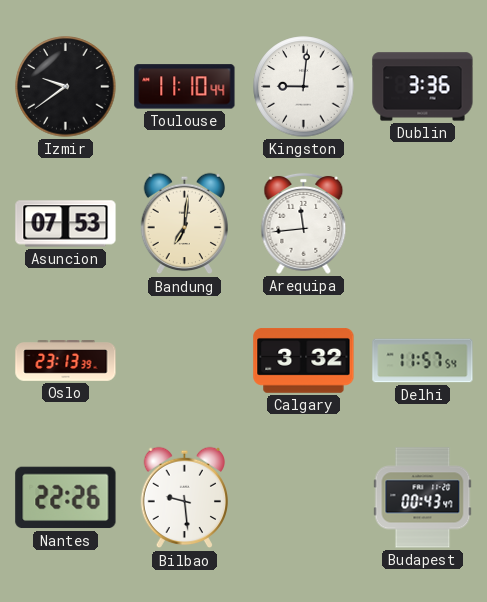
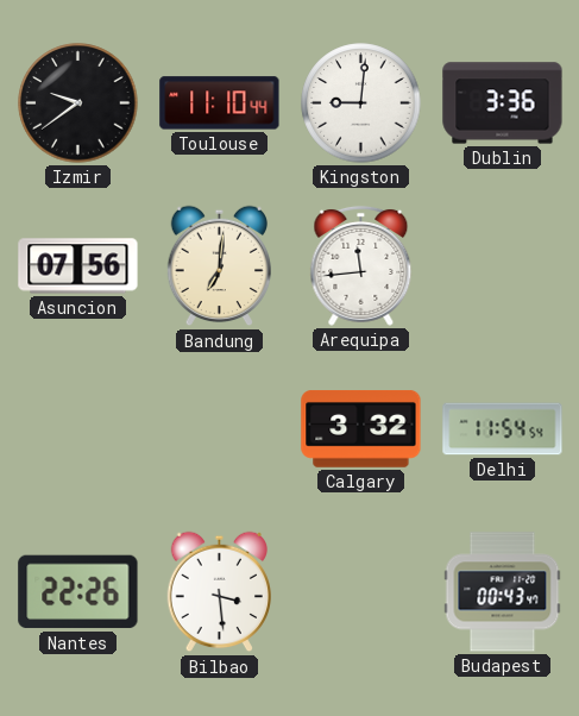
Asuncion: 07:53 -> 07:56 (78, 266)
Oslo: 23:13 -> none (66, 361)
Delhi: 11:57 -> 11:54 (503, 429)
Bilbao: 9:29 -> 3:29 (219, 592)
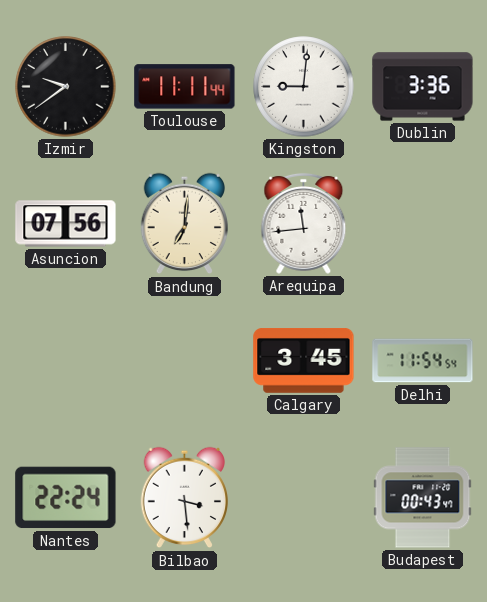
Toulouse: 11:10 -> 11:11 (185, 87)
Calgary: 3:32 -> 3:45 (304, 361)
Nantes: 22:26 -> 22:24 (66, 498)
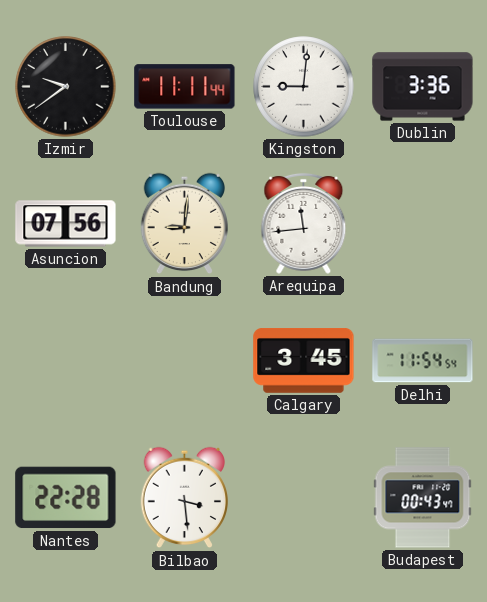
Bandung: 7:01 -> 9:01 (184, 224)
Nantes: 22:24 -> 22:28 (66, 498)
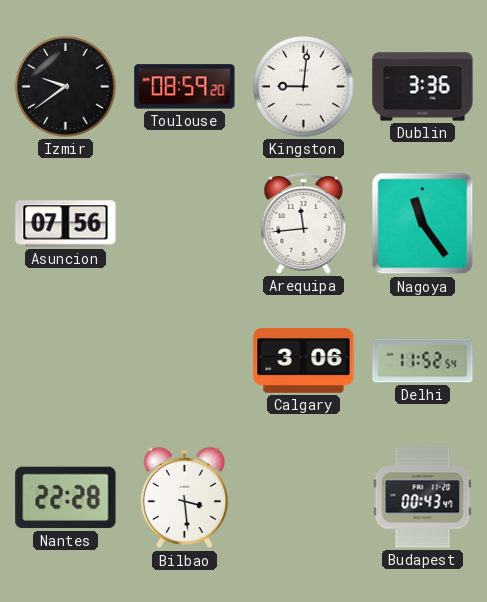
Toulouse: 11:11 -> 08:59 (185, 87)
Bandung: 9:01 -> none (184, 224)
Nagoya: none -> 11:24 (423, 224)
Calgary: 3:45 -> 3:06 (304, 361)
Delhi: 11:54 -> 11:52 (423, 361)
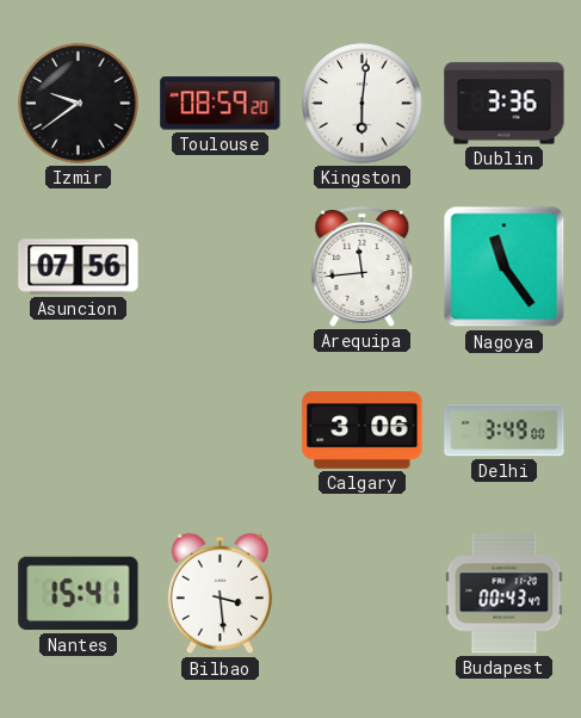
Kingston: 9:01 -> 6:01 (363, 104)
Delhi: 11:52 -> 3:49 (505, 431)
Nantes: 22:28 -> 15:41 (79, 594)
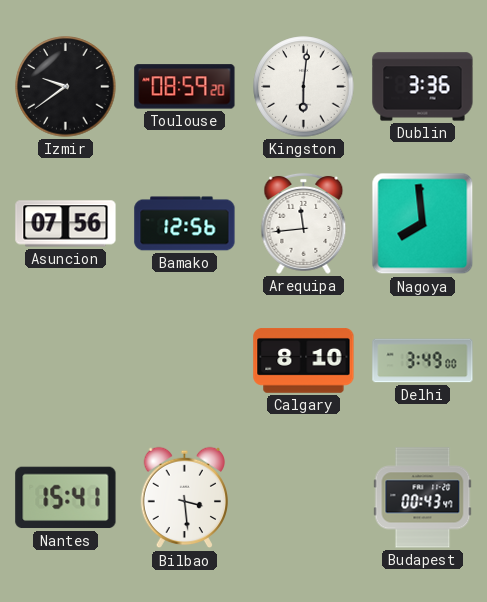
Bamako: none -> 12:56 (185, 224)
Nagoya: 11:24 -> 7:59 (423, 224)
Calgary: 3:06 -> 8:10 (304, 361)
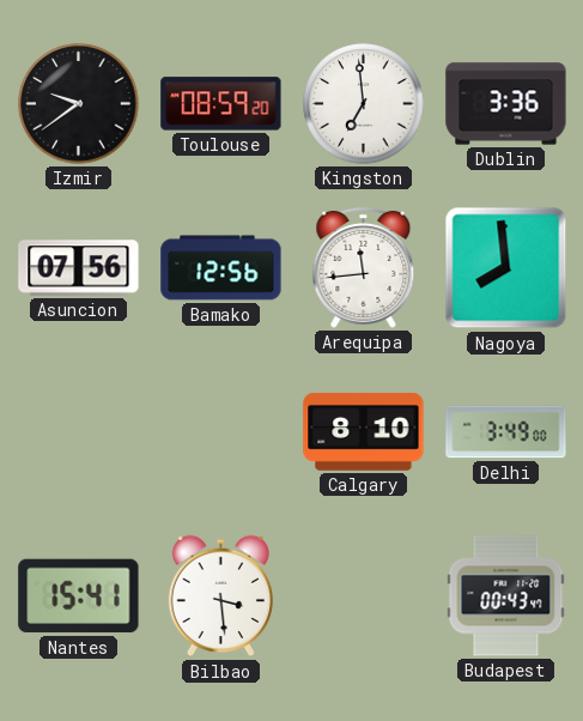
Kingston: 6:01 -> 6:59 (364, 104)
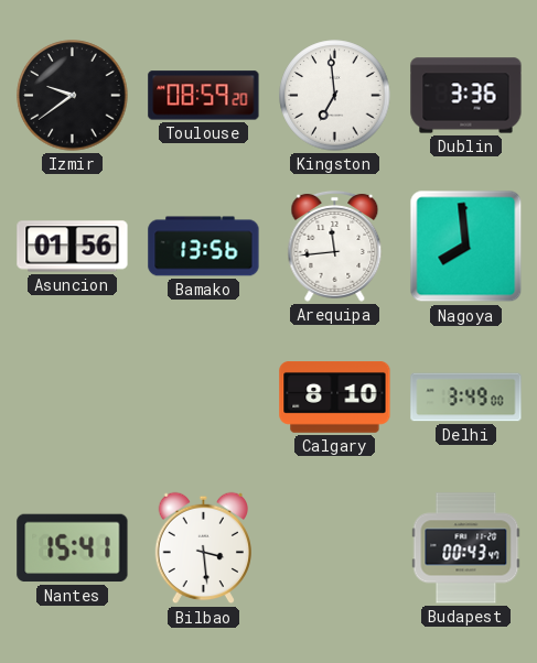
Asuncion: 07:56 -> 01:56 (73, 247)
Bamako: 12:56 -> 13:56 (204, 247)
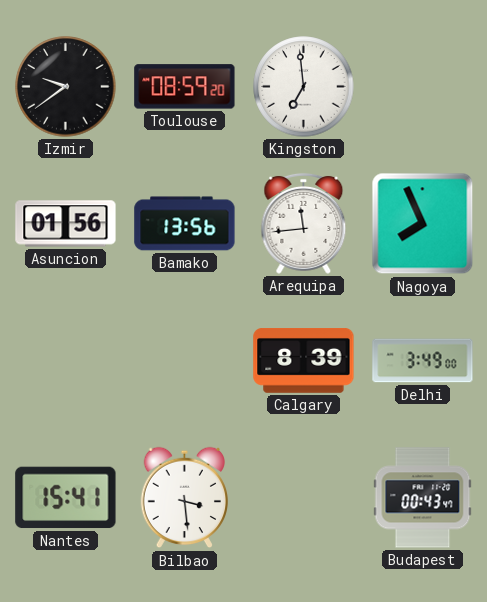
Dublin: 3:36 -> none (466, 96)
Nagoya: 7:59 -> 7:56 (423, 224)
Calgary: 8:10 -> 8:39 (304, 361)
